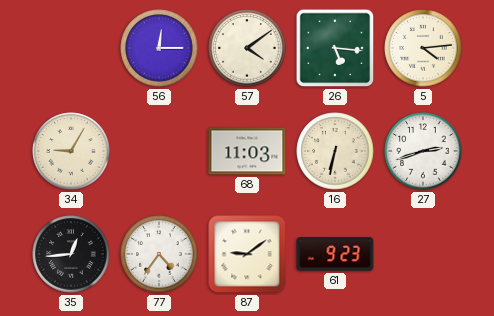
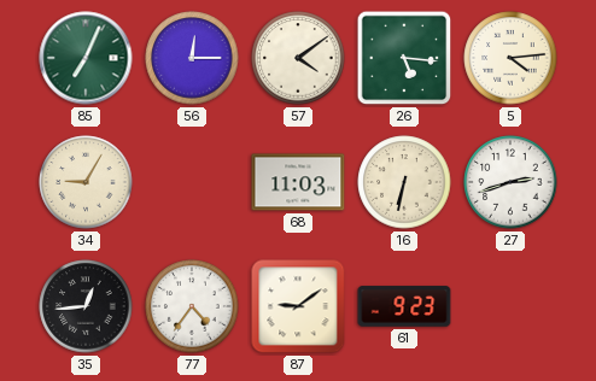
85: none -> 7:04 (86, 58)
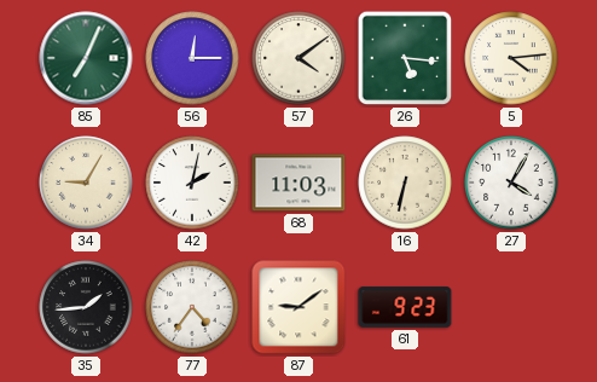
42: none -> 2:02 (192, 183)
27: 2:42 -> 4:05 (511, 183)
35: 12:44 -> 1:44 (86, 307)
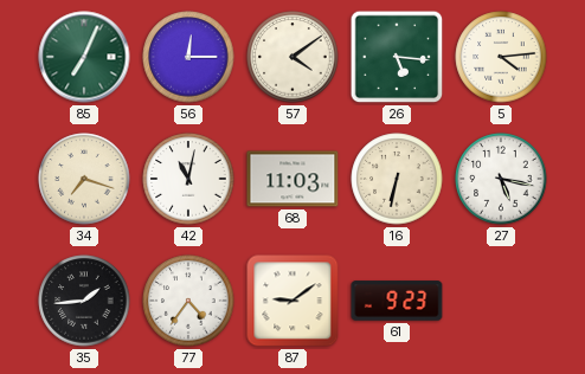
34: 9:05 -> 7:18 (84, 179)
42: 2:02 -> 11:02 (188, 179)
27: 4:05 -> 5:17 (501, 179)
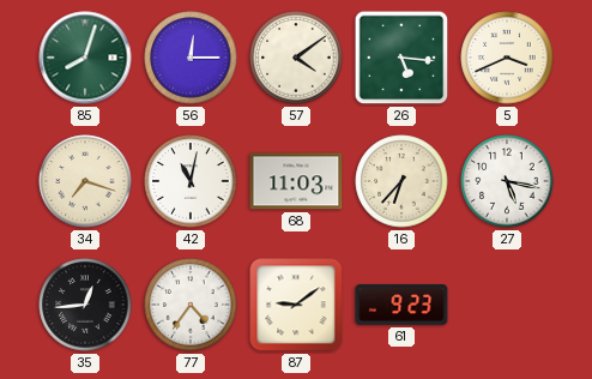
85: 7:04 -> 8:03 (85, 58)
5: 4:14 -> 3:41 (507, 58)
16: 6:32 -> 6:37 (401, 181)
35: 1:44 -> 12:44 (85, 305)
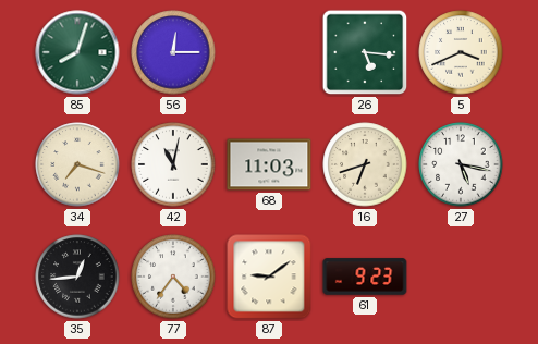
57: 4:09 -> none (296, 58)
16: 6:37 -> 6:42 (365, 164)
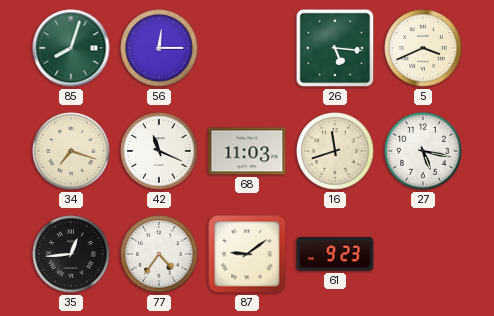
42: 11:02 -> 11:19 (159, 151)
16: 6:42 -> 11:42 (335, 151)
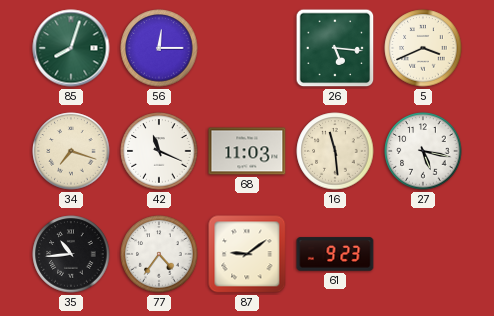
16: 11:42 -> 11:29 (335, 151)
35: 12:44 -> 10:44 (71, 254)
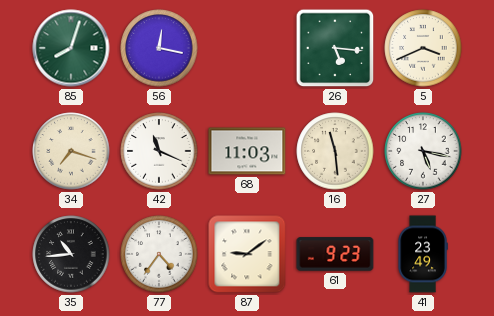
56: 12:15 -> 12:17 (159, 48)
41: none -> 23:49 (423, 254)
